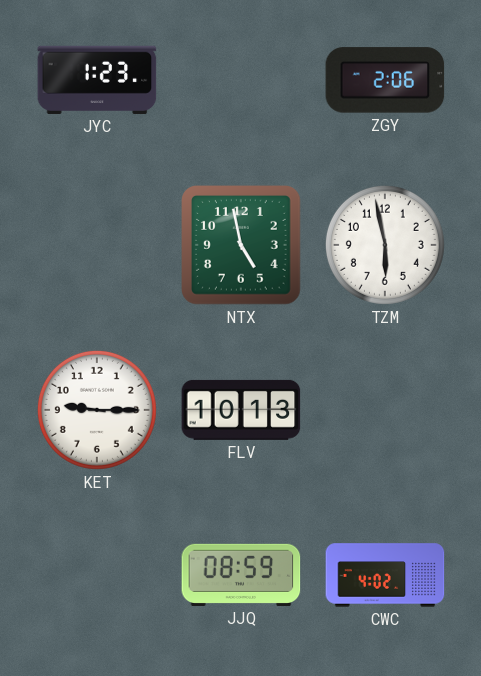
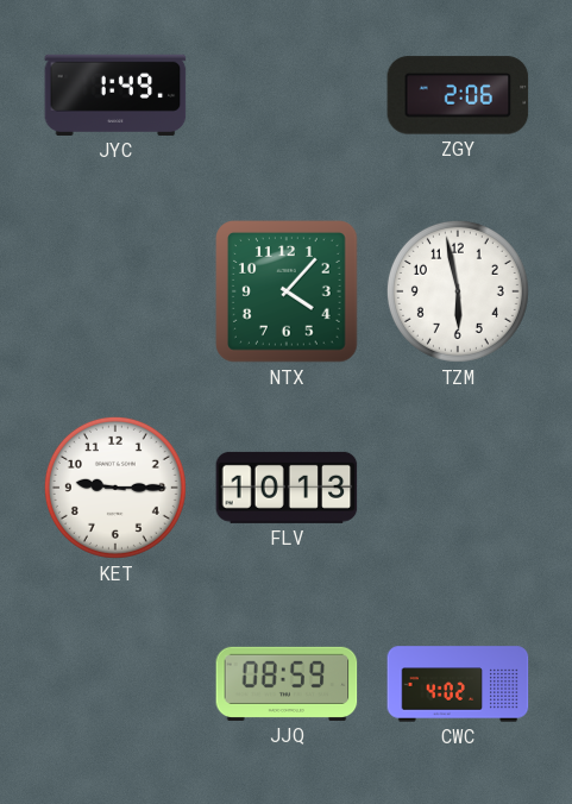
JYC: 1:23 -> 1:49 (115, 95)
NTX: 4:58 -> 4:07 (287, 291)
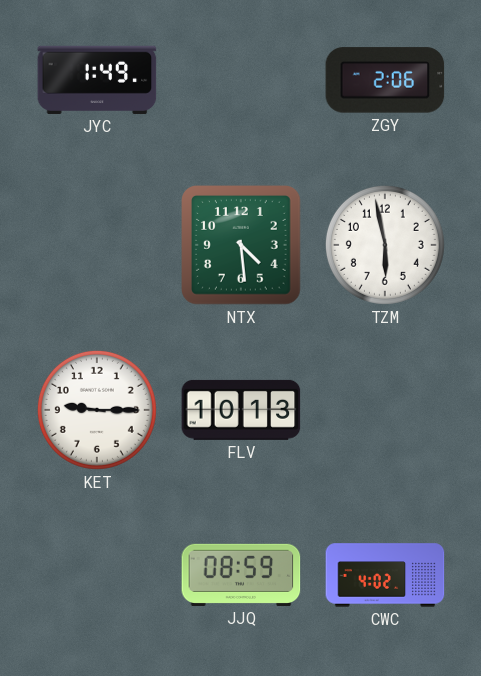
NTX: 4:07 -> 4:29 (241, 245)
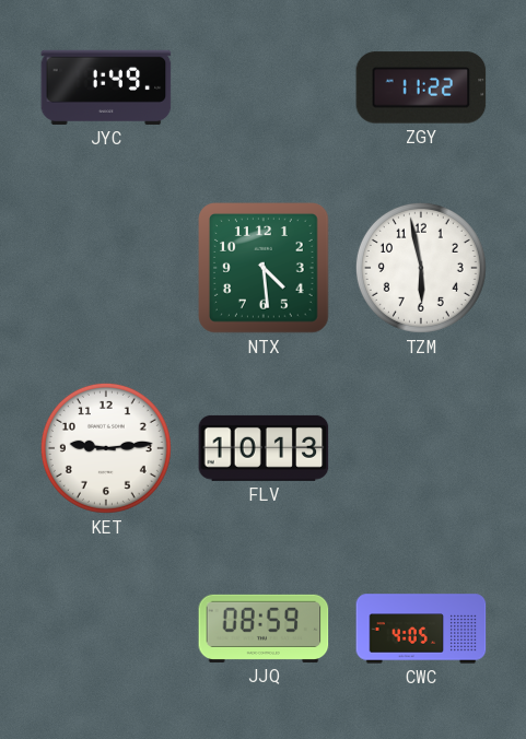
ZGY: 2:06 -> 11:22 (421, 87)
KET: 9:15 -> 9:14 (106, 448)
CWC: 4:02 -> 4:05 (421, 629)
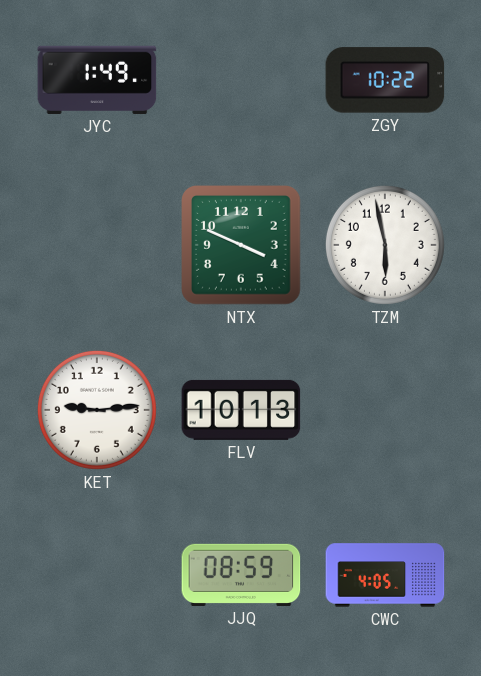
ZGY: 11:22 -> 10:22 (385, 80)
NTX: 4:29 -> 3:49 (241, 245)
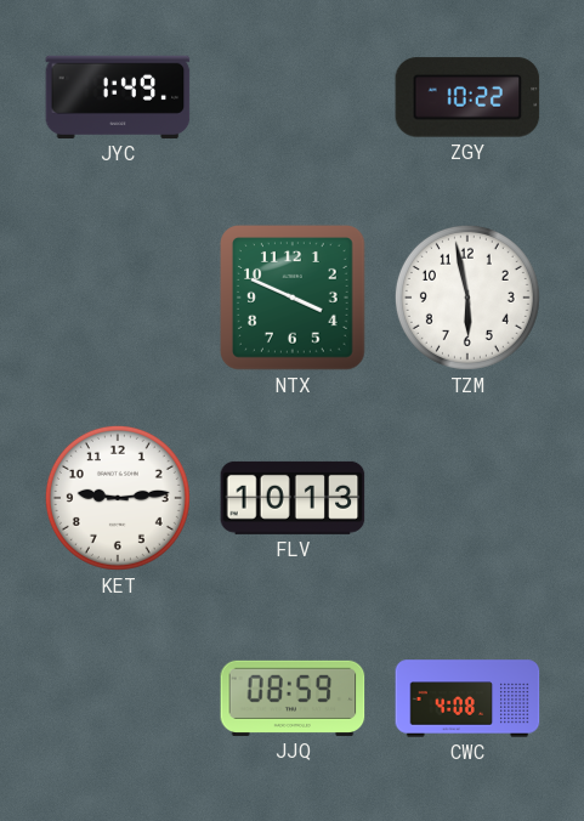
CWC: 4:05 -> 4:08 (467, 698)
